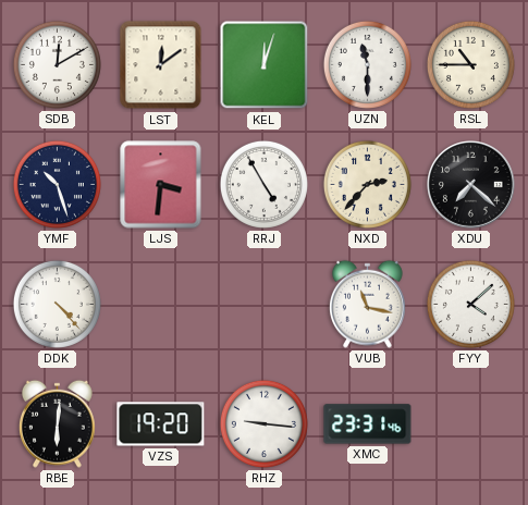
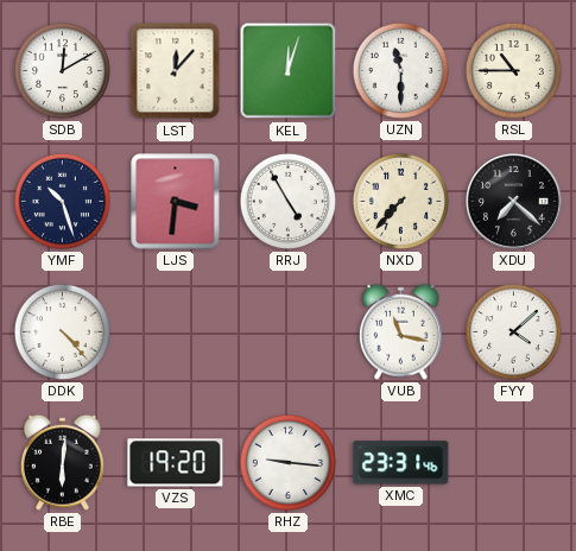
LST: 12:09 -> 12:07 (176, 71)
NXD: 2:37 -> 7:37 (400, 201)
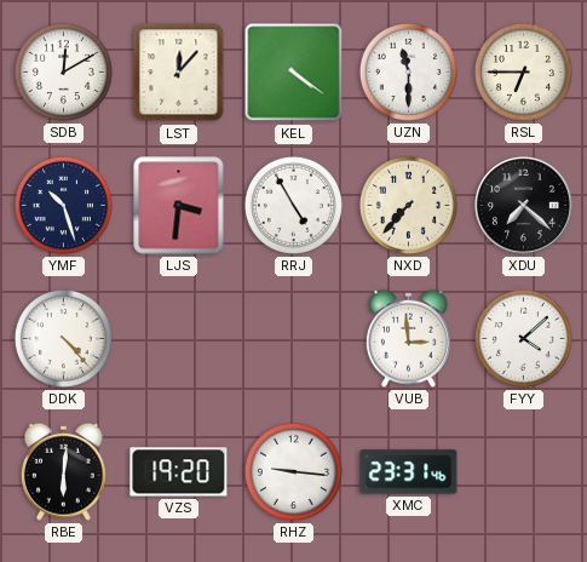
KEL: 12:03 -> 4:21 (294, 73)
RSL: 10:45 -> 6:45 (523, 71)
VUB: 11:17 -> 2:59 (408, 338)
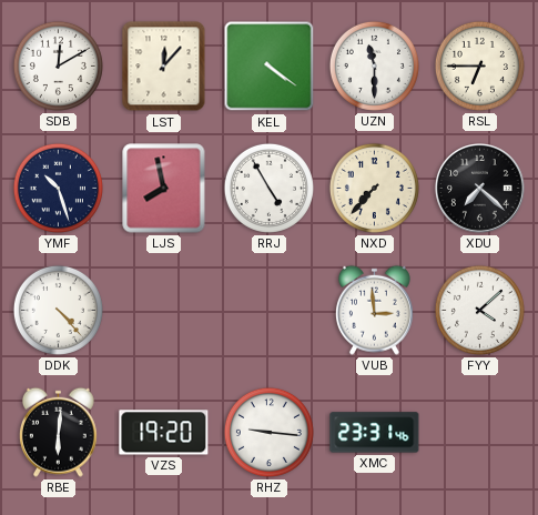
LJS: 3:31 -> 7:58 (164, 189)
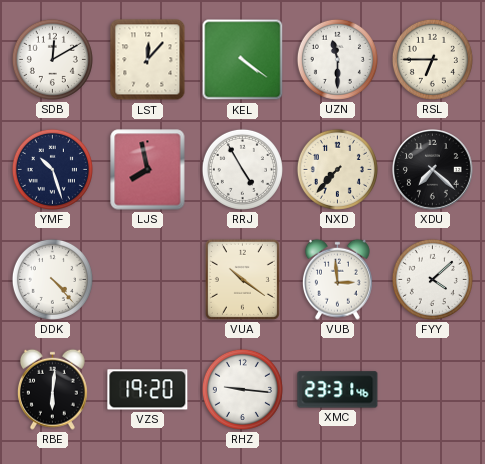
VUA: none -> 10:21 (242, 279)
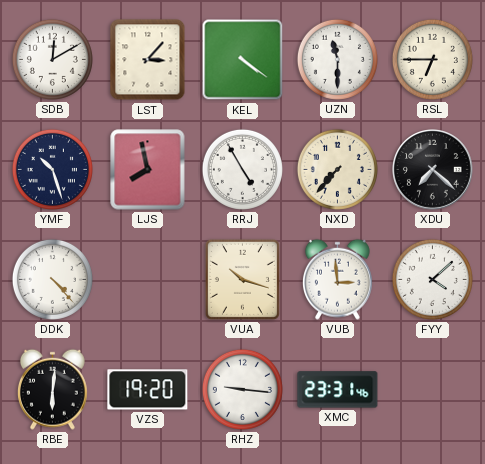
LST: 12:07 -> 3:07 (148, 60)
VUA: 10:21 -> 10:18 (242, 279)
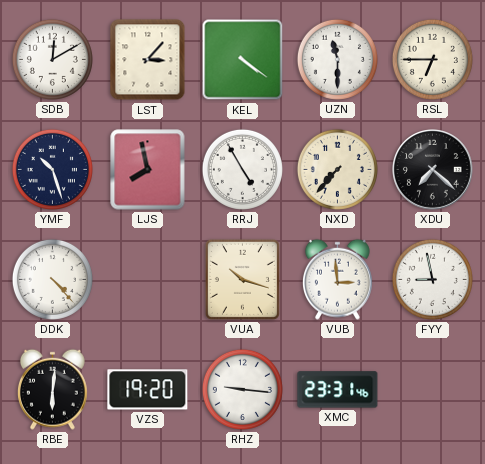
FYY: 4:08 -> 8:58 (432, 279)
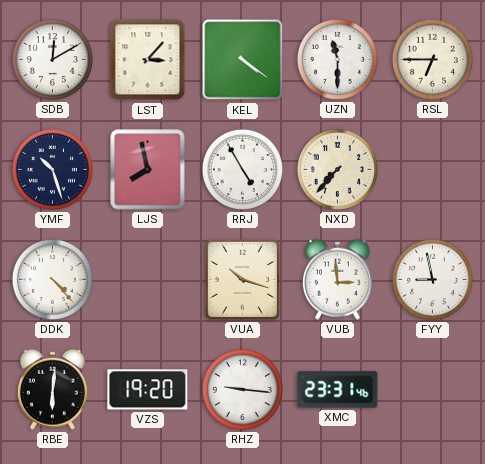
XDU: 7:22 -> none (433, 170)
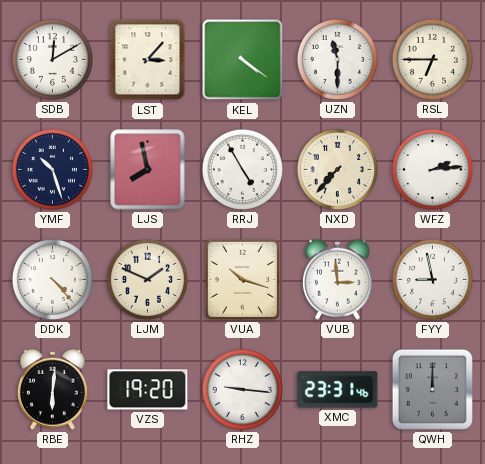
WFZ: none -> 2:14 (432, 169)
LJM: none -> 1:49 (147, 279)
QWH: none -> 12:00 (432, 389)
